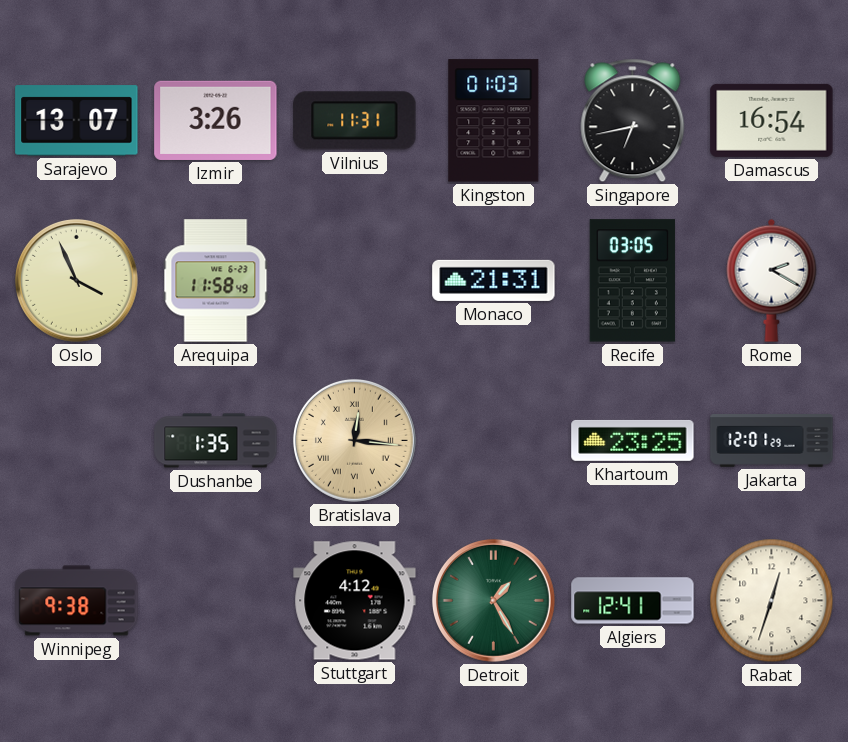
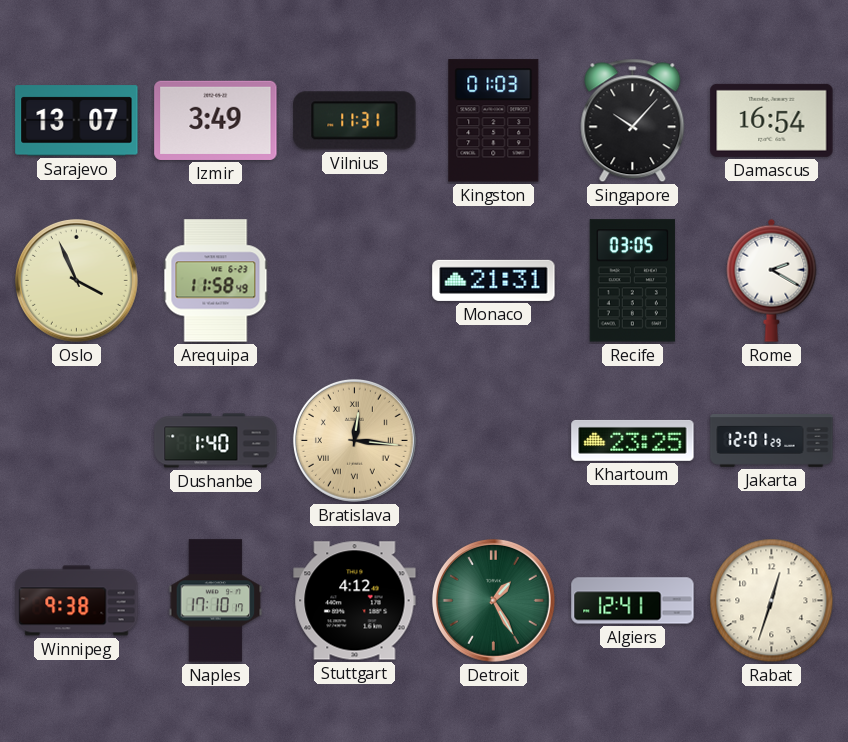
Izmir: 3:26 -> 3:49 (216, 120)
Singapore: 6:43 -> 10:07 (633, 121)
Dushanbe: 1:35 -> 1:40 (216, 441)
Naples: none -> 17:10 (216, 601)
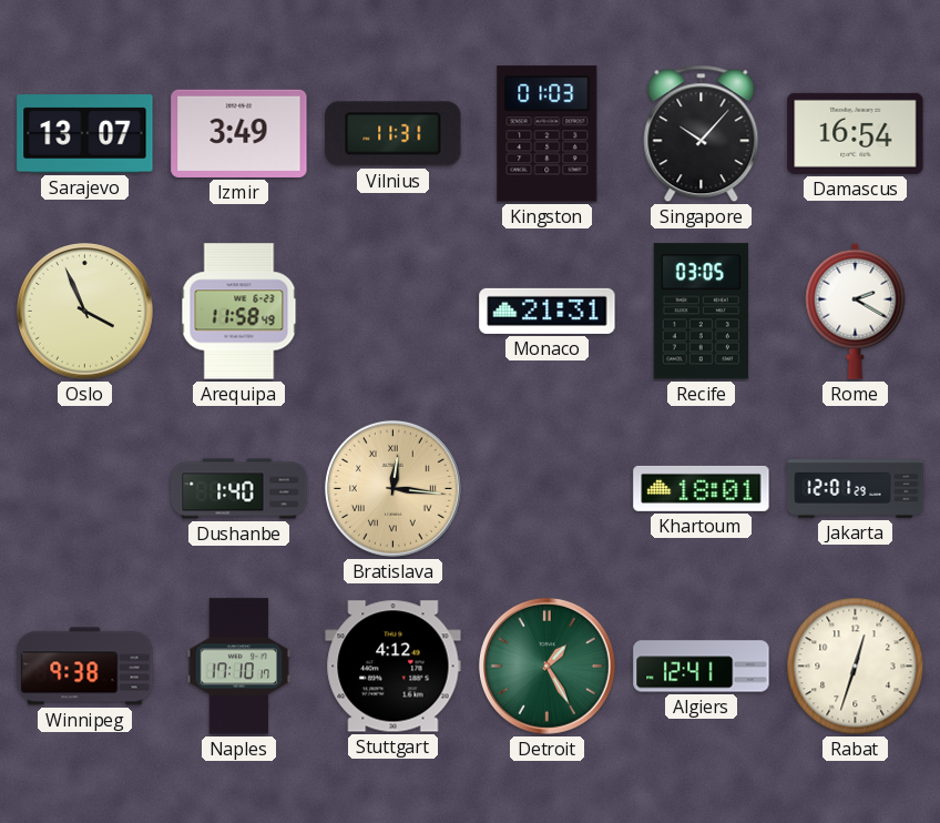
Khartoum: 23:25 -> 18:01 (702, 488)
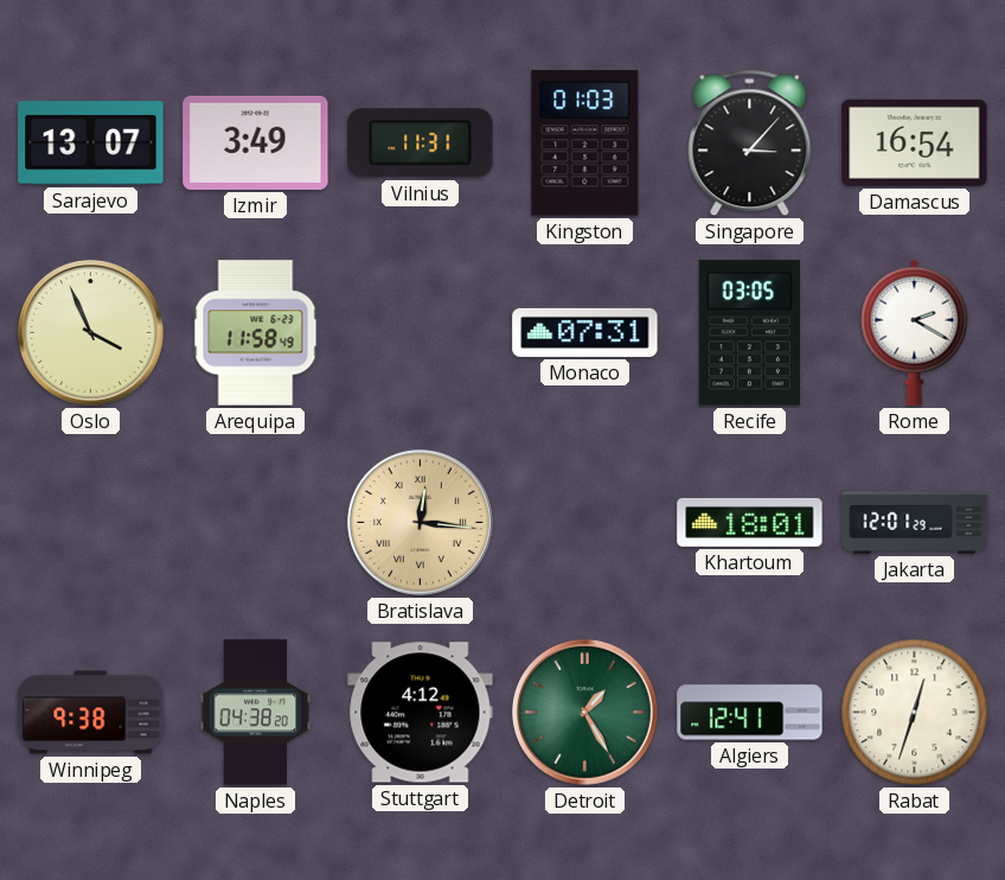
Singapore: 10:07 -> 3:07 (750, 144)
Monaco: 21:31 -> 07:31 (585, 332)
Dushanbe: 1:40 -> none (239, 489)
Naples: 17:10 -> 04:38 (256, 713)
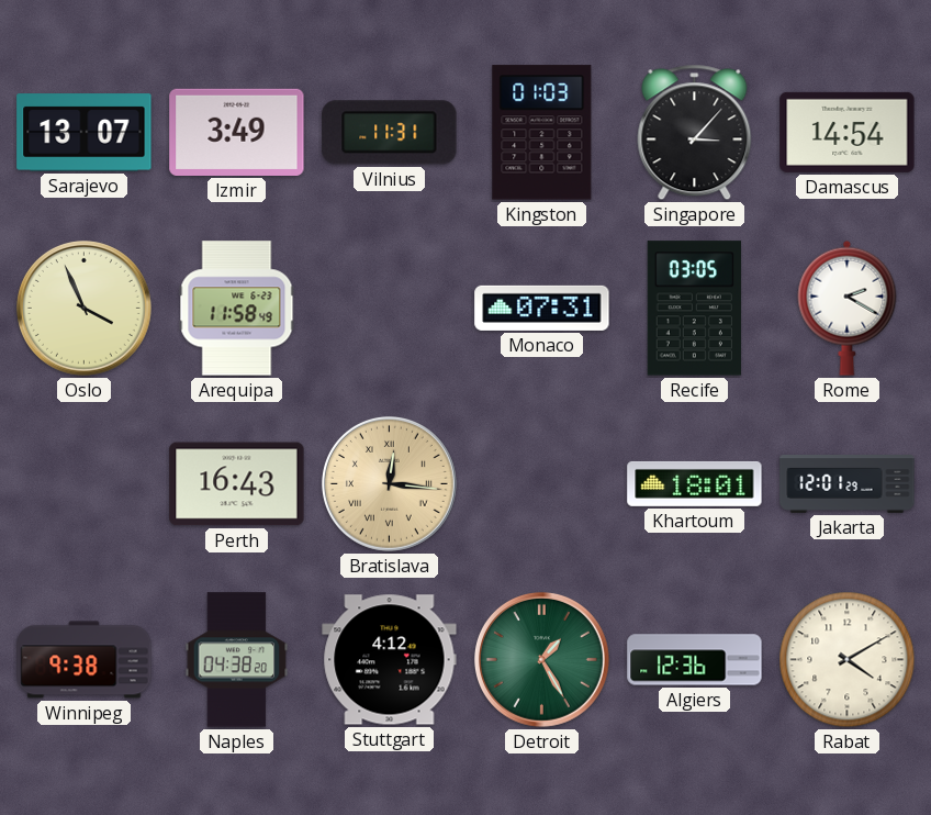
Damascus: 16:54 -> 14:54 (848, 132)
Perth: none -> 16:43 (237, 484)
Algiers: 12:41 -> 12:36 (695, 660)
Rabat: 12:33 -> 4:10 (848, 660)
